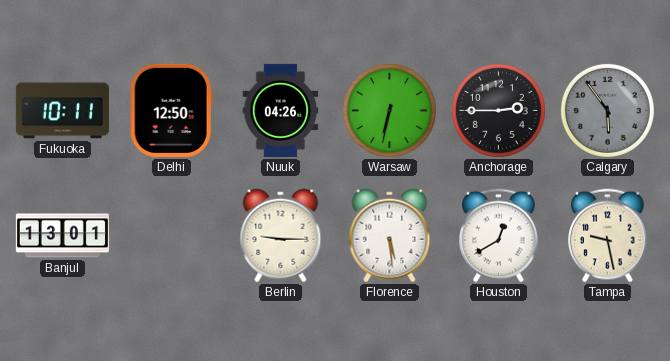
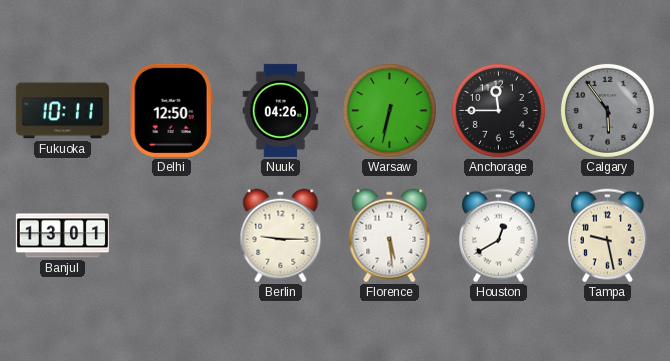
Anchorage: 2:45 -> 11:45 (498, 110)
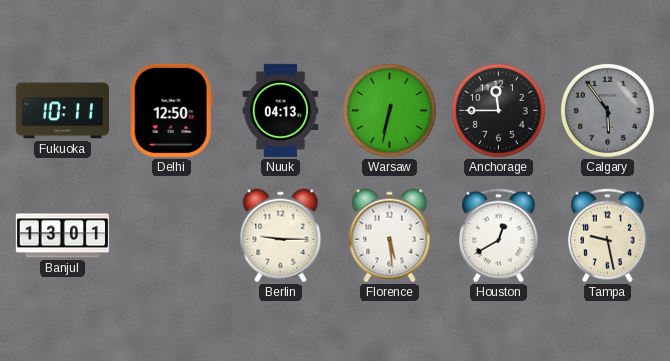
Nuuk: 04:26 -> 04:13 (281, 110)
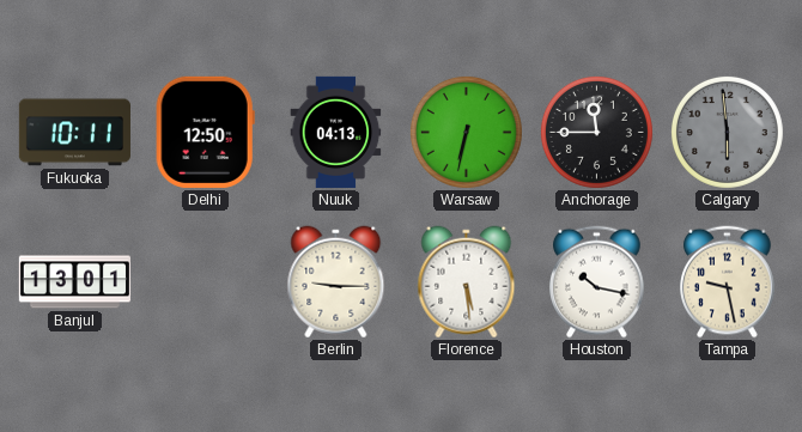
Calgary: 5:54 -> 5:59 (727, 132)
Houston: 12:40 -> 10:17 (597, 282)
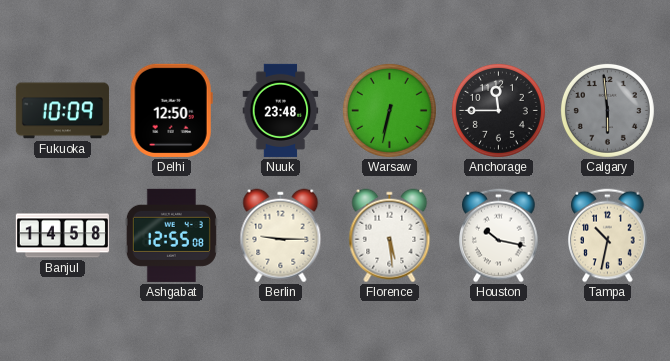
Fukuoka: 10:11 -> 10:09 (62, 111)
Nuuk: 04:13 -> 23:48 (281, 110)
Banjul: 13:01 -> 14:58 (62, 236)
Ashgabat: none -> 12:55 (171, 235)
Tampa: 9:28 -> 10:32 (608, 236)
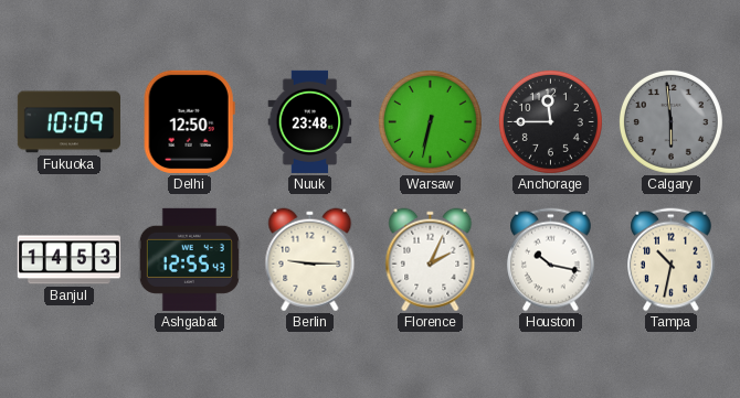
Banjul: 14:58 -> 14:53 (68, 260)
Ashgabat: 12:55:08 -> 12:55:43 (189, 259)
Florence: 5:29 -> 2:04 (431, 260)
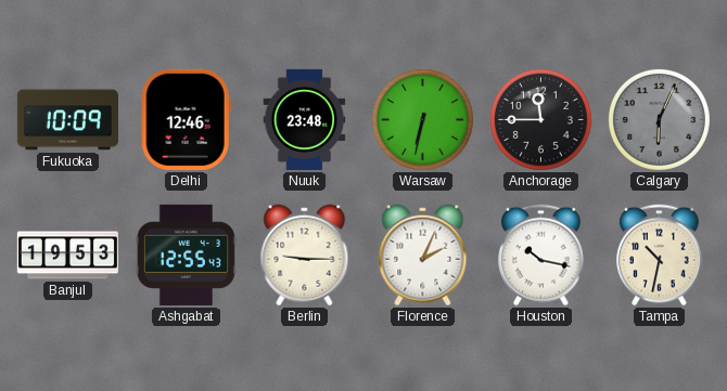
Delhi: 12:50 -> 12:46 (186, 119)
Calgary: 5:59 -> 6:04 (659, 119)
Banjul: 14:53 -> 19:53 (67, 256)
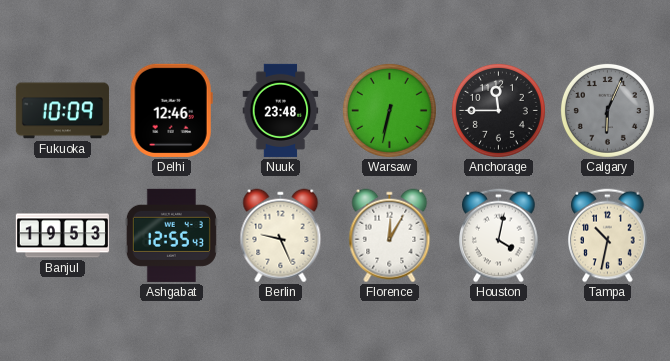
Berlin: 9:15 -> 9:26 (281, 236)
Florence: 2:04 -> 12:05 (390, 236)
Houston: 10:17 -> 4:02 (499, 236)
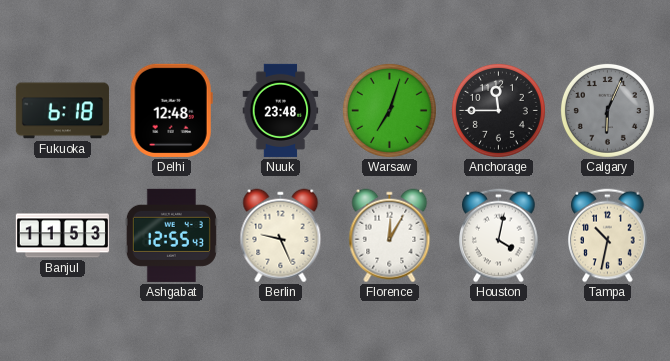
Fukuoka: 10:09 -> 6:18 (62, 111)
Delhi: 12:46 -> 12:48 (171, 110)
Warsaw: 6:32 -> 7:03 (389, 110)
Banjul: 19:53 -> 11:53 (62, 236)
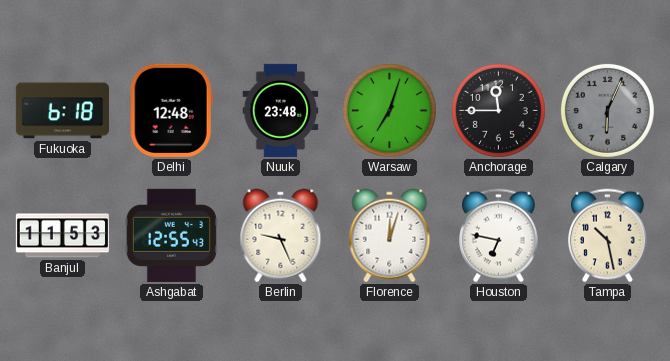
Florence: 12:05 -> 12:03 (390, 236)
Houston: 4:02 -> 6:47 (499, 236)
Tampa: 10:32 -> 10:28 (608, 236)
